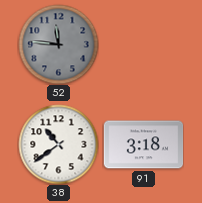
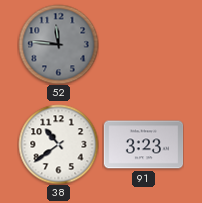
91: 3:18 -> 3:23 (143, 145)
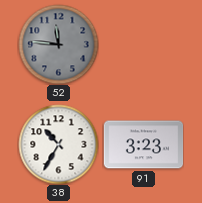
38: 10:39 -> 10:35 (58, 144)
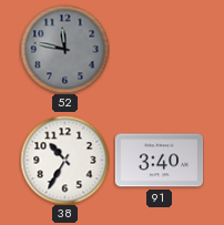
52: 11:46 -> 11:47 (64, 49)
91: 3:23 -> 3:40 (159, 161)
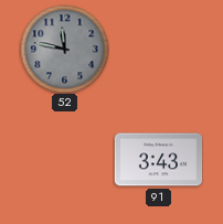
38: 10:35 -> none (64, 160)
91: 3:40 -> 3:43 (158, 160)
